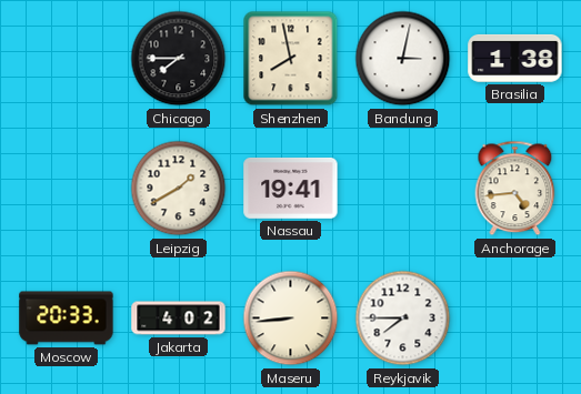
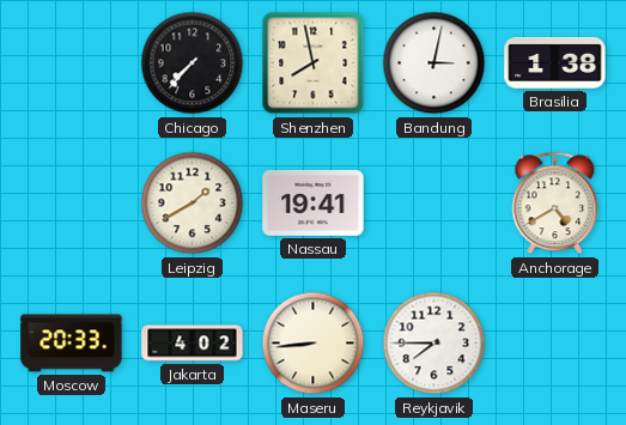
Chicago: 7:45 -> 7:37 (193, 63)
Anchorage: 4:44 -> 4:40 (555, 204)
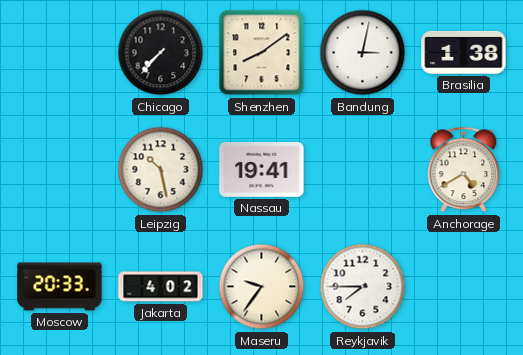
Shenzhen: 7:58 -> 8:09 (262, 53)
Leipzig: 1:40 -> 10:28 (161, 170)
Maseru: 8:44 -> 9:36 (262, 287)
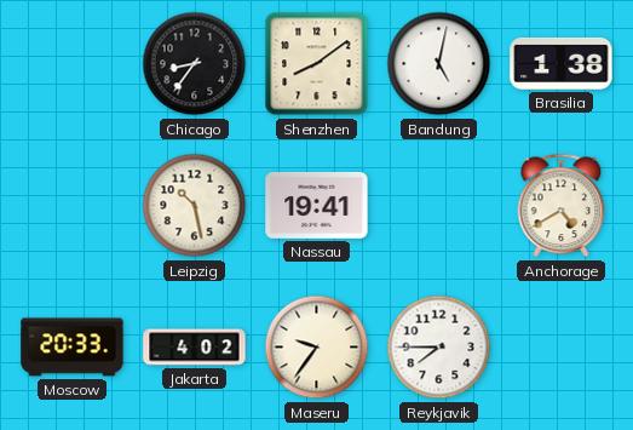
Chicago: 7:37 -> 8:36 (195, 64)
Bandung: 3:02 -> 5:02 (439, 64)
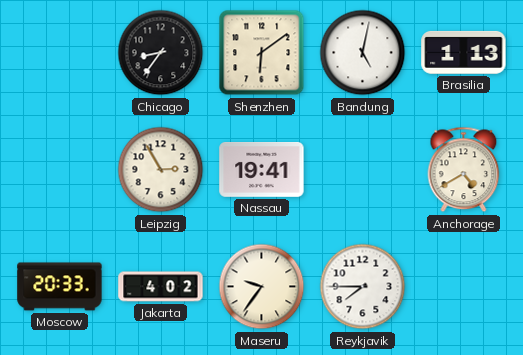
Shenzhen: 8:09 -> 6:09 (262, 53)
Brasilia: 1:38 -> 1:13 (464, 52)
Leipzig: 10:28 -> 2:55 (161, 170)
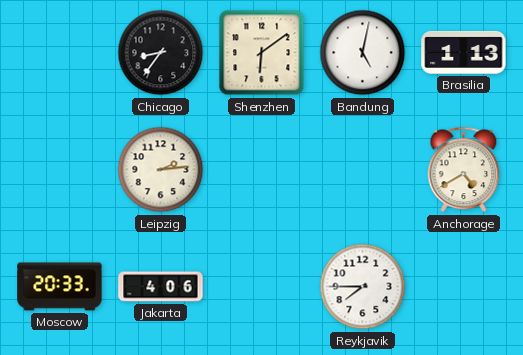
Leipzig: 2:55 -> 2:14 (161, 170)
Nassau: 19:41 -> none (262, 170)
Jakarta: 4:02 -> 4:06 (161, 287)
Maseru: 9:36 -> none (262, 287)
